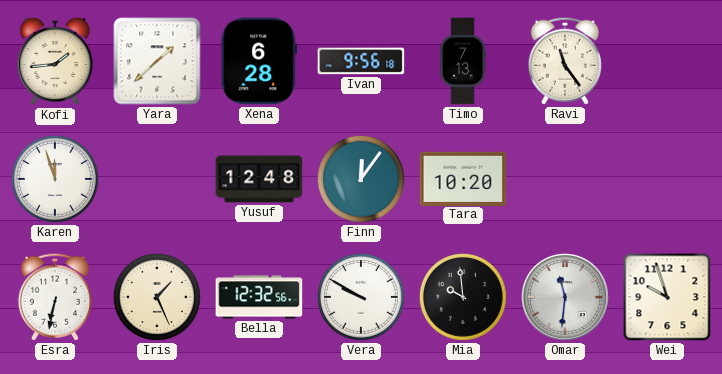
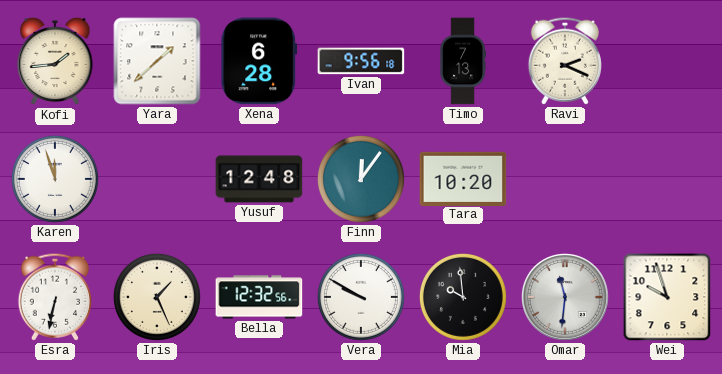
Ravi: 11:24 -> 2:19 (565, 61)
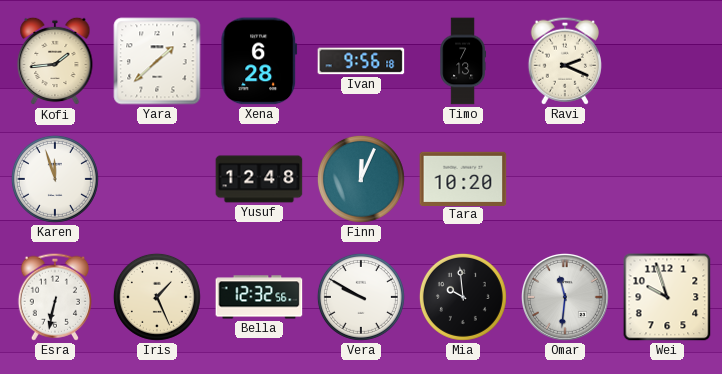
Finn: 12:06 -> 12:04 (361, 179)
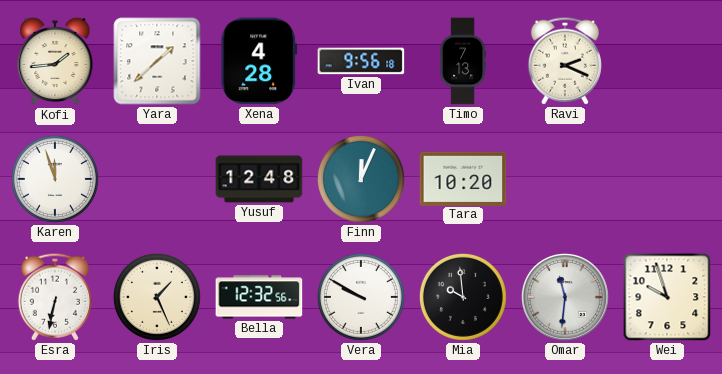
Xena: 6:28 -> 4:28 (259, 61)
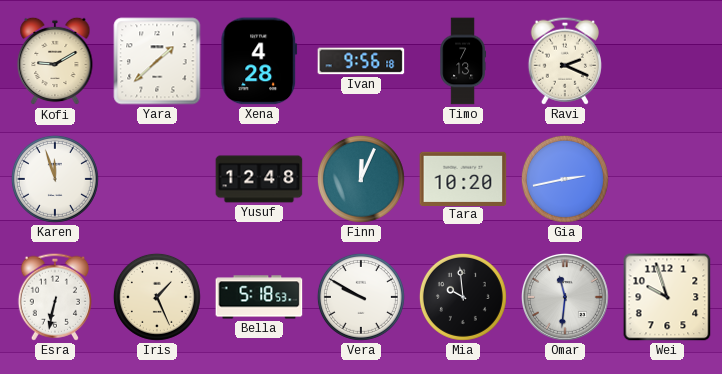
Kofi: 1:44 -> 9:10 (55, 61)
Gia: none -> 2:43 (565, 179)
Bella: 12:32 -> 5:18 (259, 297)
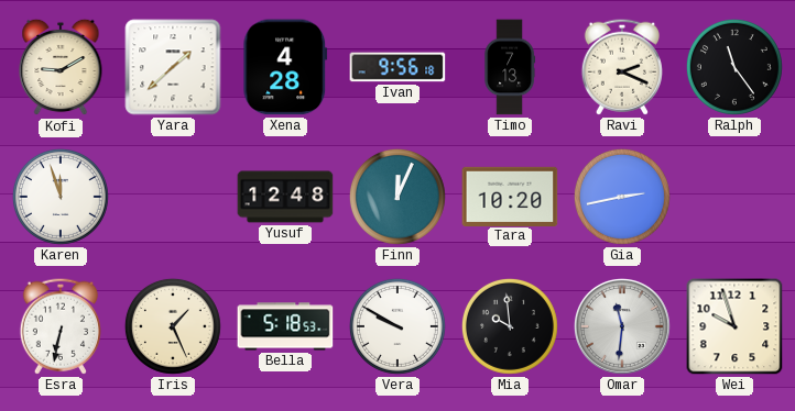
Ralph: none -> 11:24 (734, 67)
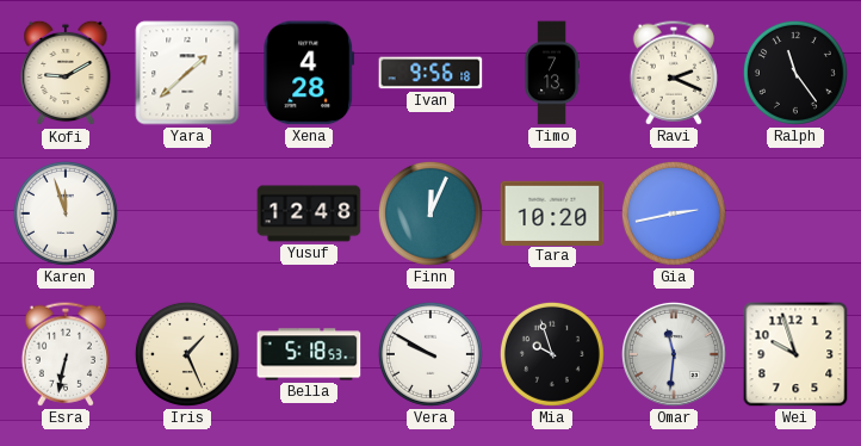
Mia: 9:59 -> 9:57 (552, 354)
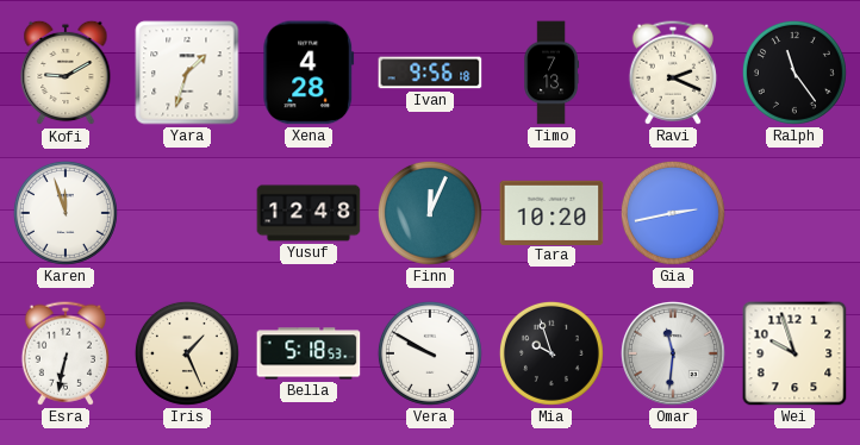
Yara: 1:38 -> 1:33 (187, 73)
